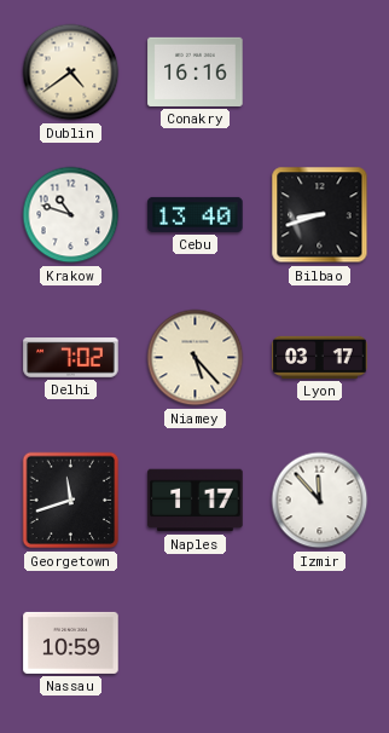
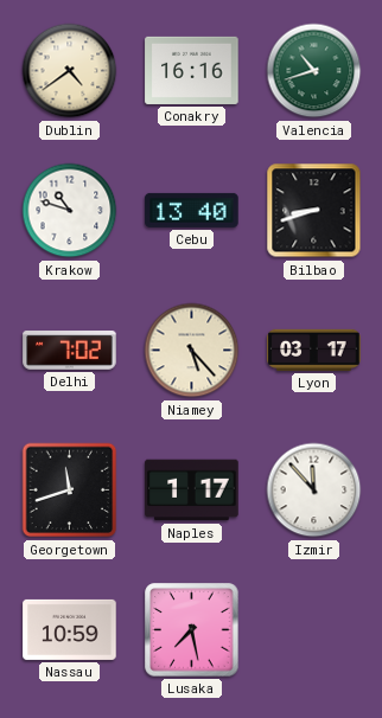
Valencia: none -> 10:42 (314, 71)
Lusaka: none -> 7:28 (192, 630)
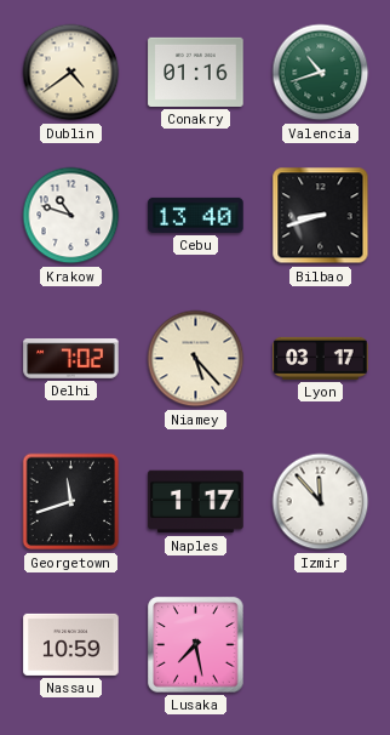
Conakry: 16:16 -> 01:16 (196, 72)
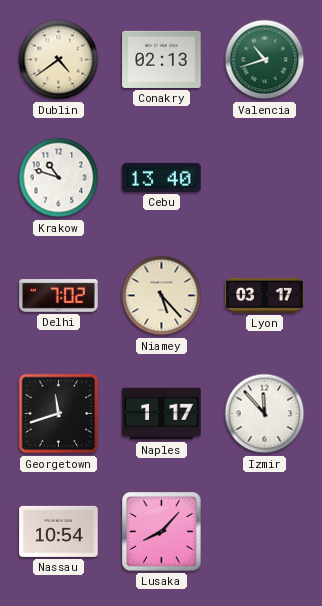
Conakry: 01:16 -> 02:13 (162, 59)
Bilbao: 8:42 -> none (321, 216)
Nassau: 10:59 -> 10:54 (59, 531)
Lusaka: 7:28 -> 8:07 (162, 532)
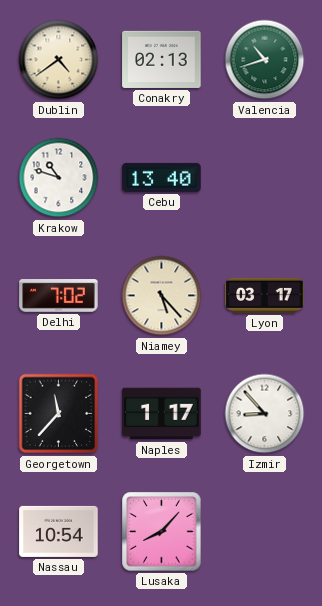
Georgetown: 11:42 -> 11:37 (59, 414)
Izmir: 11:53 -> 8:53 (265, 414)
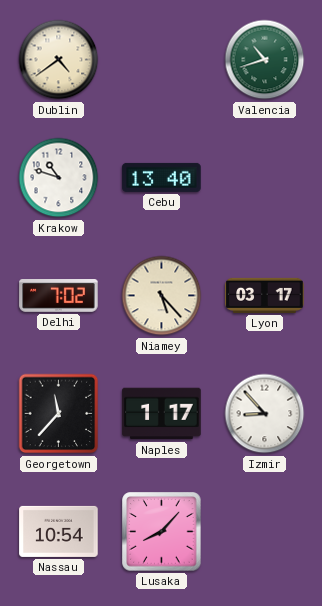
Conakry: 02:13 -> none (162, 59)
